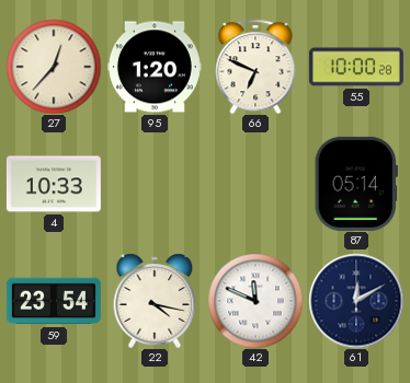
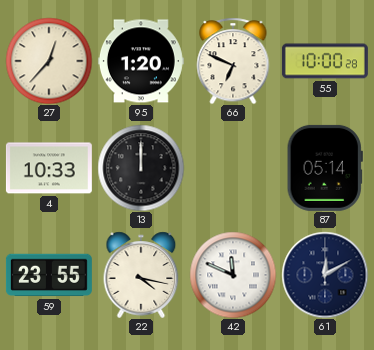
13: none -> 12:00 (141, 168)
59: 23:54 -> 23:55 (49, 275)
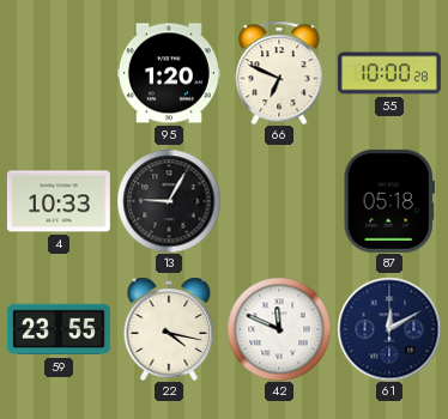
27: 12:37 -> none (49, 61)
13: 12:00 -> 9:05 (169, 201)
87: 05:14 -> 05:18 (389, 201)
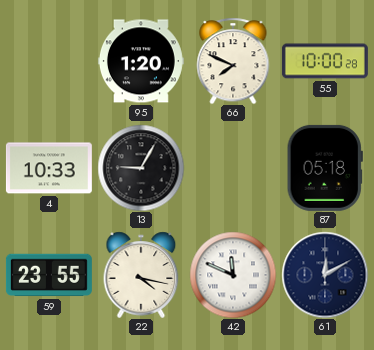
66: 6:49 -> 7:49 (233, 61)
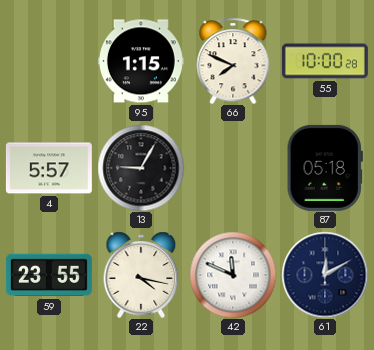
95: 1:20 -> 1:15 (141, 61)
4: 10:33 -> 5:57 (49, 168)
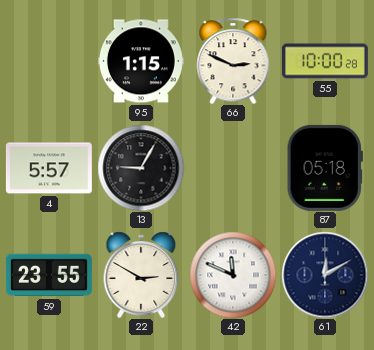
66: 7:49 -> 2:49 (233, 61)
22: 4:17 -> 2:50 (141, 275)
